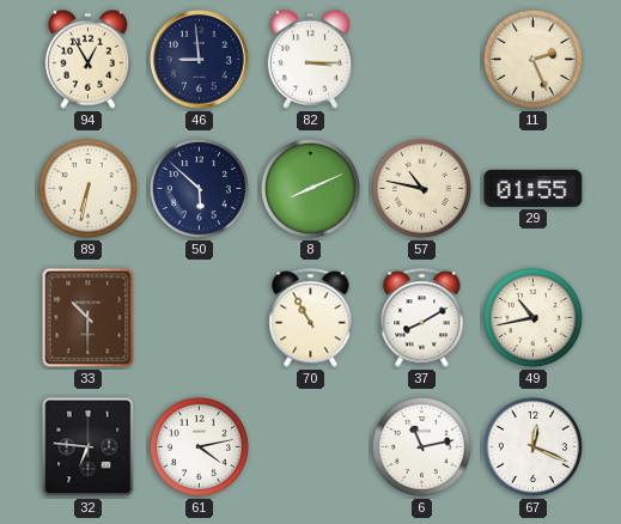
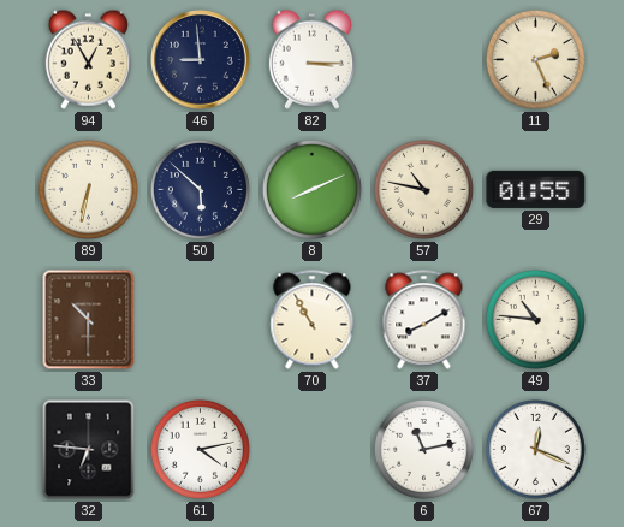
49: 10:43 -> 10:46 (535, 319)
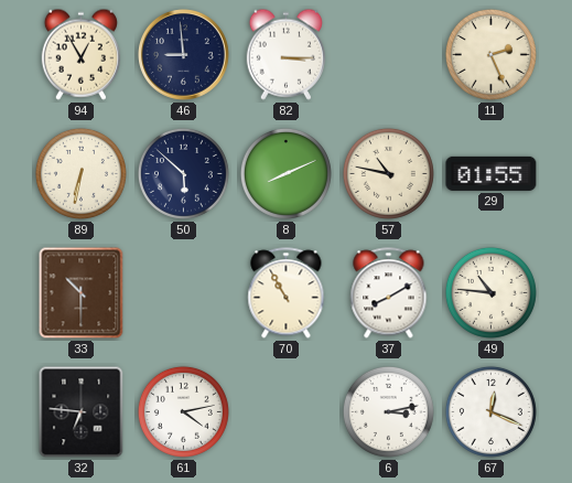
6: 11:13 -> 3:13 (388, 411)
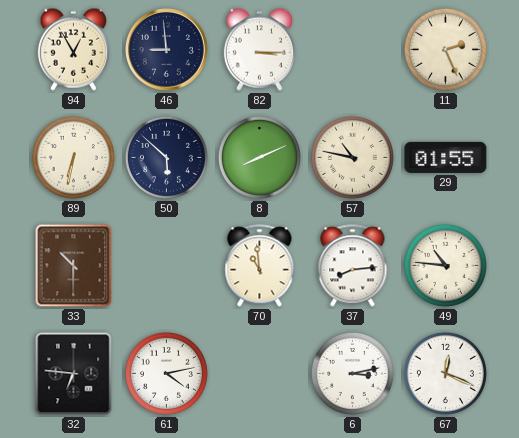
70: 10:55 -> 10:59 (260, 266)
37: 8:10 -> 8:14 (353, 266)
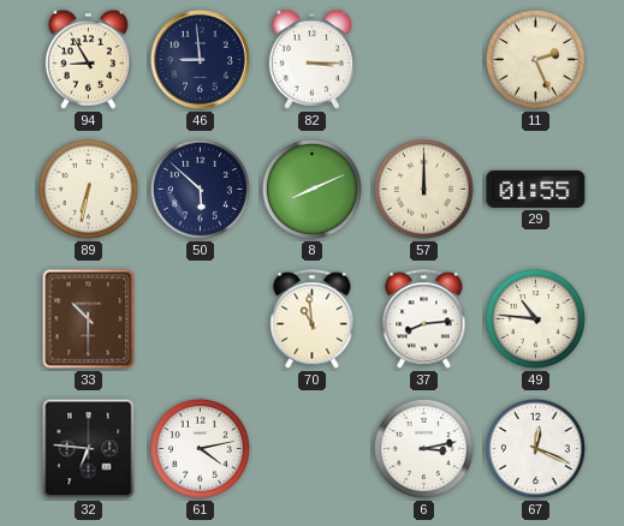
94: 12:55 -> 8:55 (88, 59)
57: 10:47 -> 12:00 (423, 189)
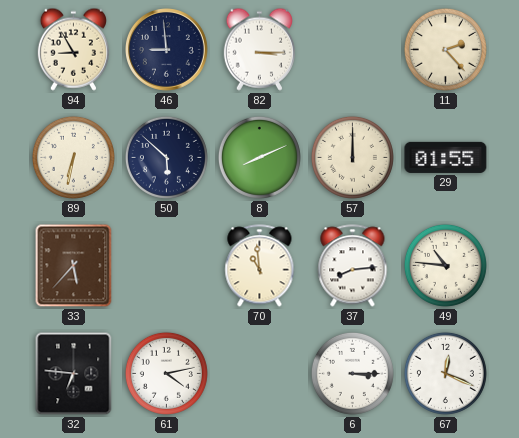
11: 2:26 -> 2:23 (445, 49)
33: 10:30 -> 5:37 (74, 266)
6: 3:13 -> 3:15 (352, 373)
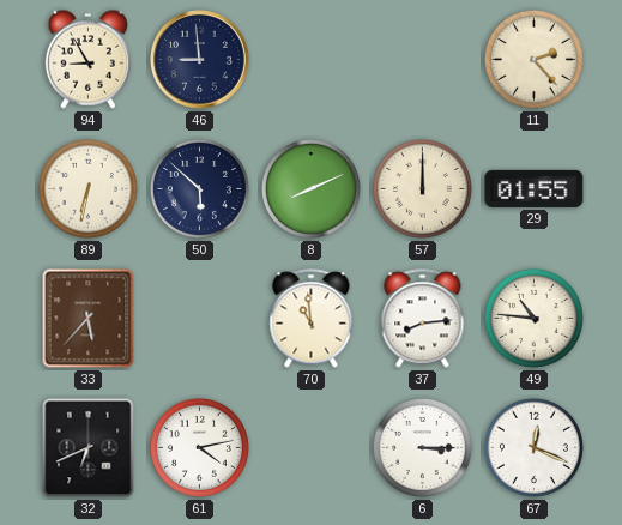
82: 3:15 -> none (259, 49)
32: 6:46 -> 6:41 (89, 448)
